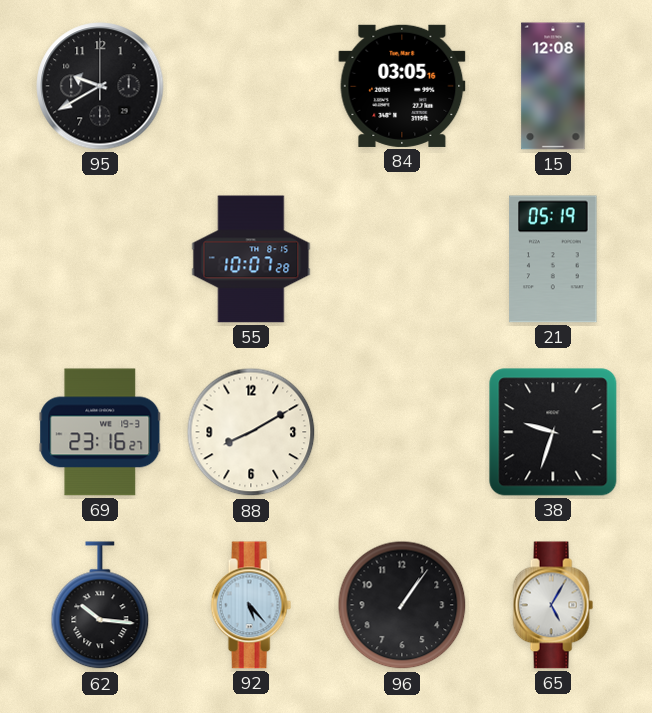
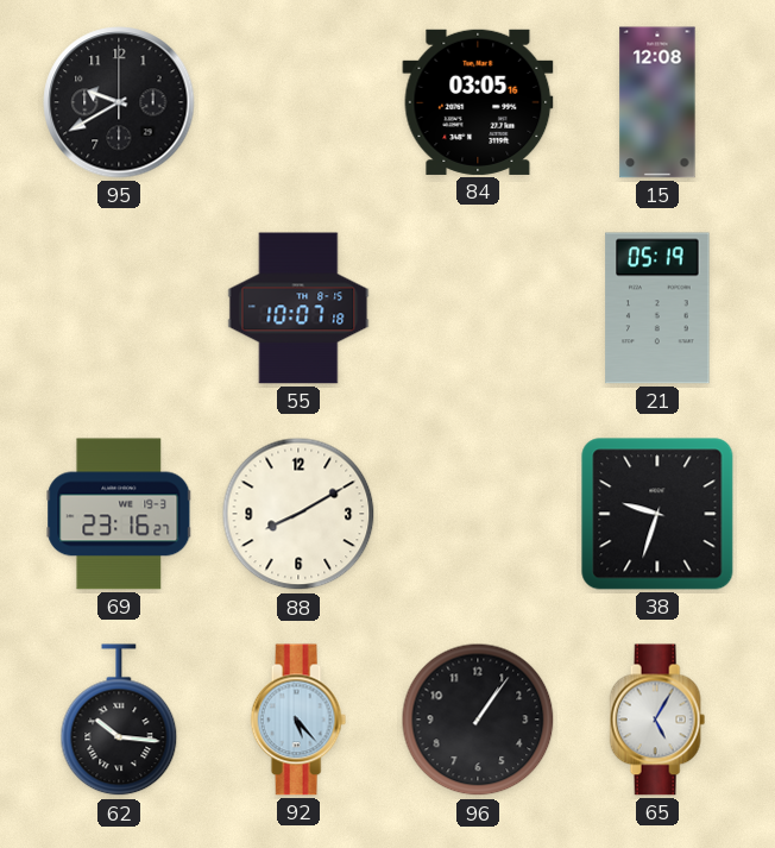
55: 10:07:28 -> 10:07:18 (298, 308)
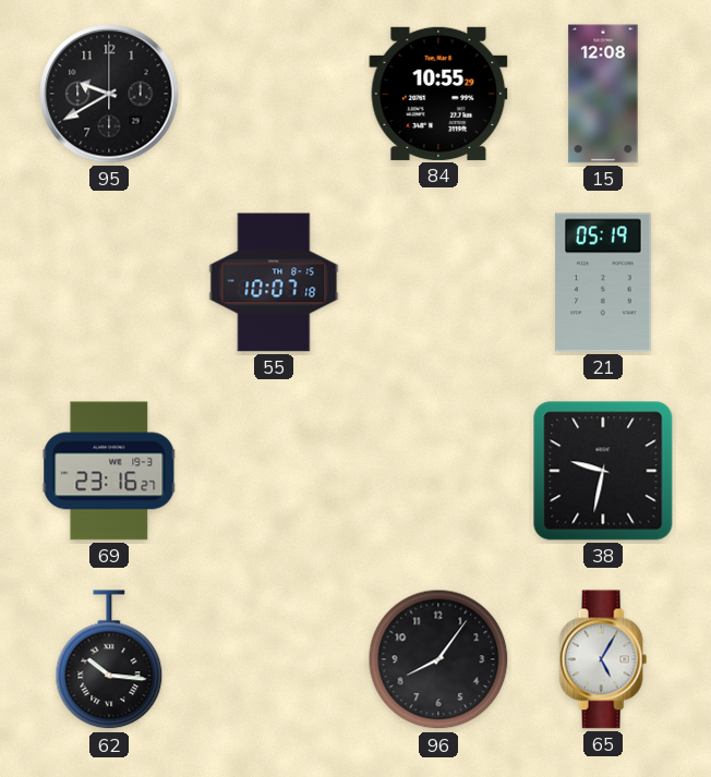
84: 03:05 -> 10:55 (438, 94)
88: 8:10 -> none (298, 514)
38: 9:33 -> 9:32 (603, 471)
92: 5:23 -> none (298, 720)
96: 1:06 -> 8:06 (438, 659)
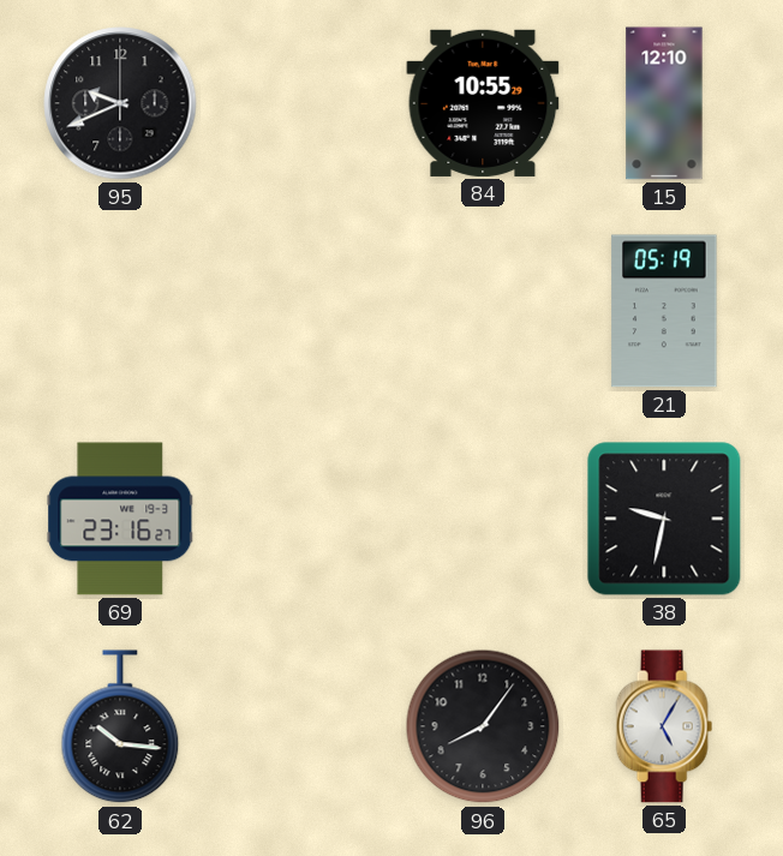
95: 9:40 -> 9:41 (120, 103)
15: 12:08 -> 12:10 (664, 103)
55: 10:07 -> none (274, 282)
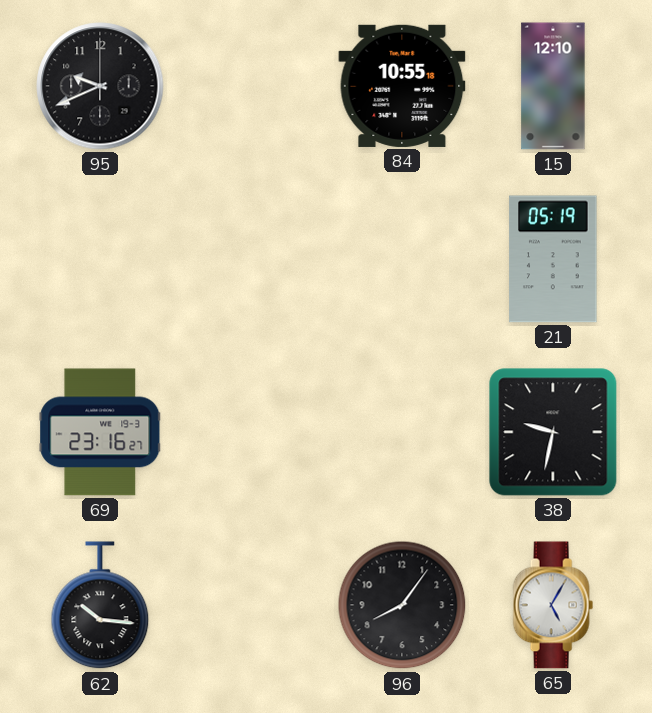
84: 10:55:29 -> 10:55:18 (402, 86)
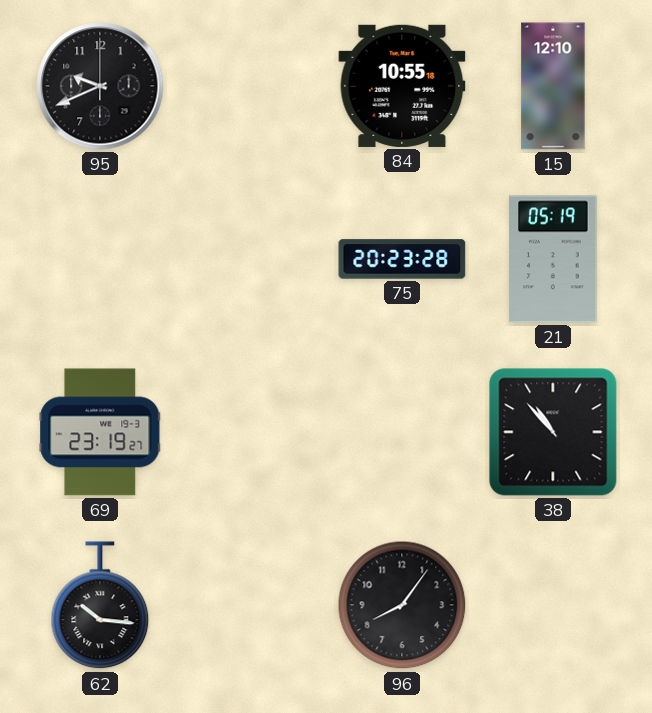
75: none -> 20:23 (402, 259)
69: 23:16 -> 23:19 (100, 432)
38: 9:32 -> 10:53 (553, 432)
65: 5:05 -> none (553, 605)
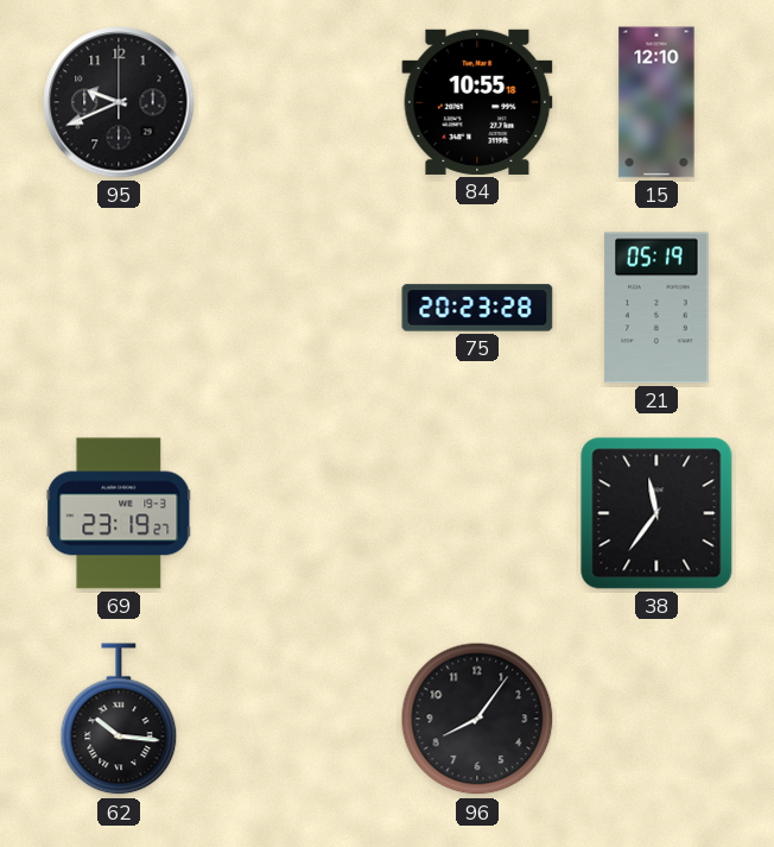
38: 10:53 -> 11:36 (656, 513)
